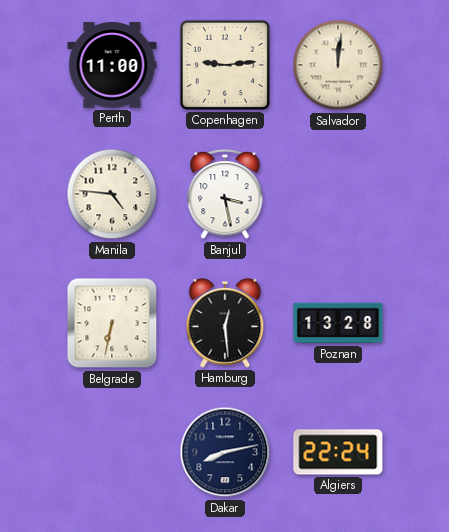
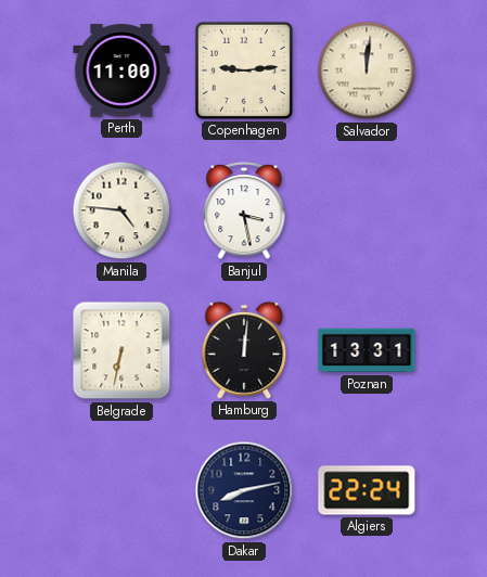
Hamburg: 12:29 -> 12:01 (244, 350)
Poznan: 13:28 -> 13:31 (367, 350)
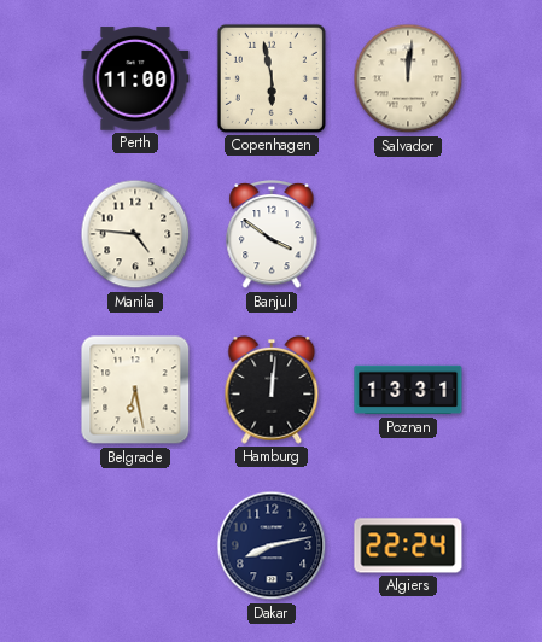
Copenhagen: 9:14 -> 5:58 (272, 78)
Banjul: 3:28 -> 3:51 (272, 235)
Belgrade: 6:32 -> 6:28 (135, 390)
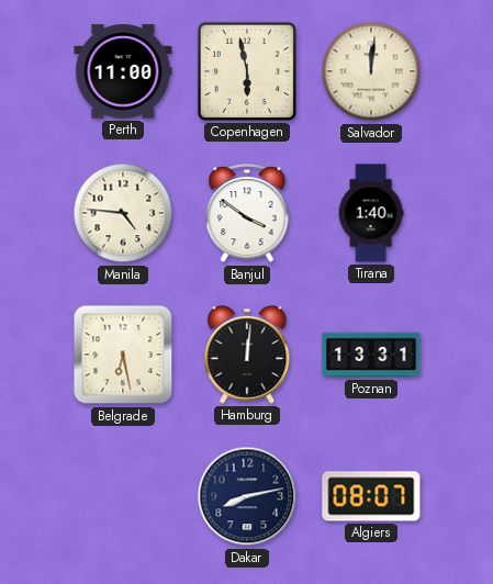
Tirana: none -> 1:40 (371, 213)
Algiers: 22:24 -> 08:07 (371, 496)
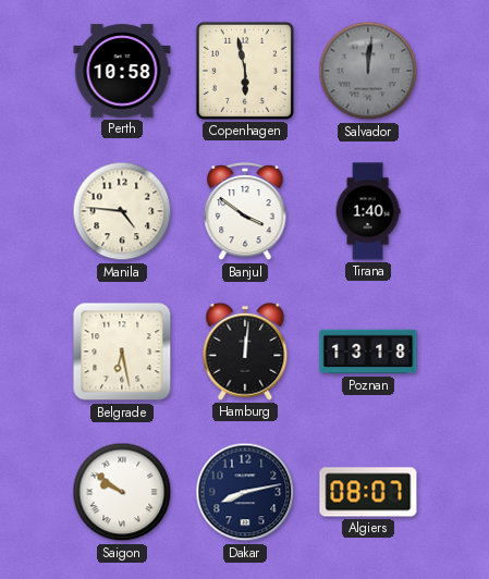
Perth: 11:00 -> 10:58 (122, 71)
Salvador dial: cream -> grey (368, 71)
Poznan: 13:31 -> 13:18 (368, 352)
Saigon: none -> 9:51 (122, 492)
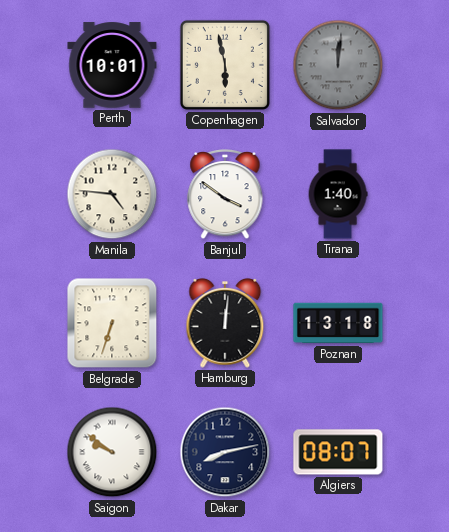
Perth: 10:58 -> 10:01 (112, 65)
Belgrade: 6:28 -> 6:33 (112, 323)
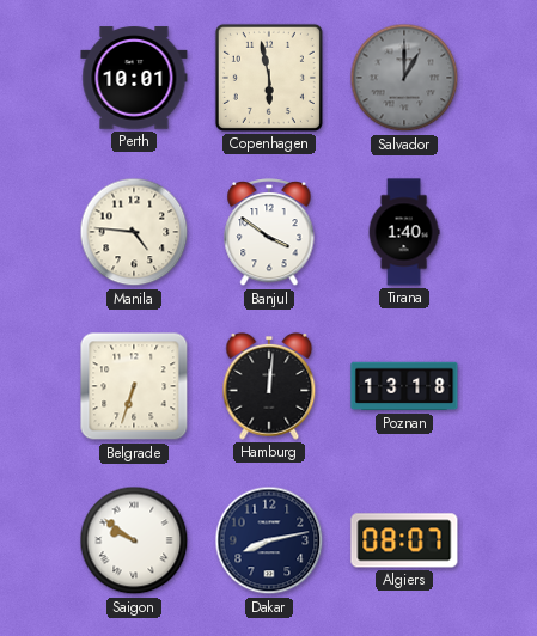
Salvador: 12:01 -> 1:00 (404, 78)
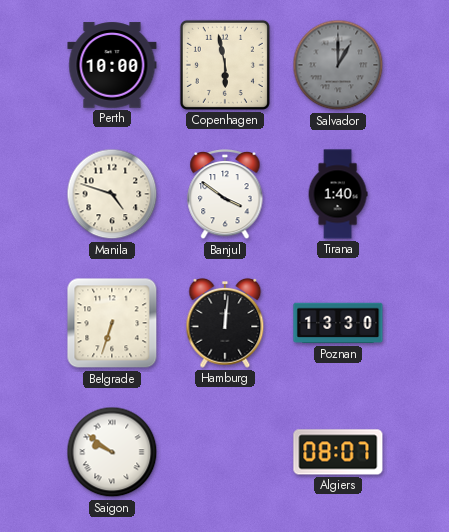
Perth: 10:01 -> 10:00 (112, 65)
Manila: 4:46 -> 4:48 (112, 194)
Poznan: 13:18 -> 13:30 (338, 323)
Dakar: 8:13 -> none (269, 540)
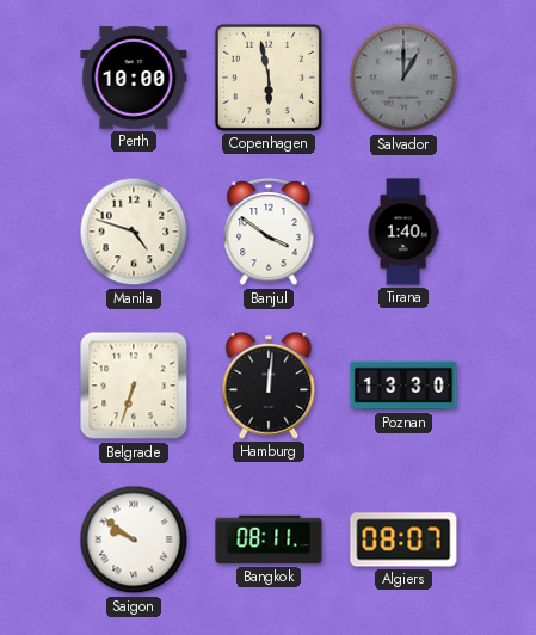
Bangkok: none -> 08:11 (269, 540)
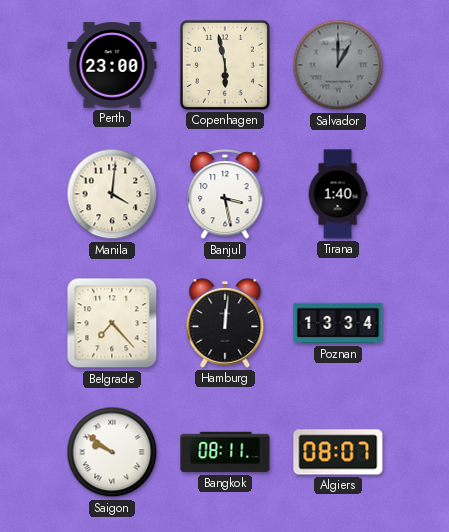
Perth: 10:00 -> 23:00 (112, 65)
Manila: 4:48 -> 4:01 (112, 194)
Banjul: 3:51 -> 3:28 (225, 195)
Belgrade: 6:33 -> 7:23 (112, 323)
Poznan: 13:30 -> 13:34 (338, 323)
